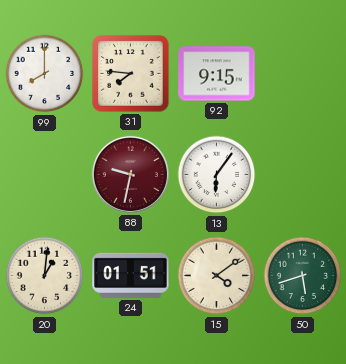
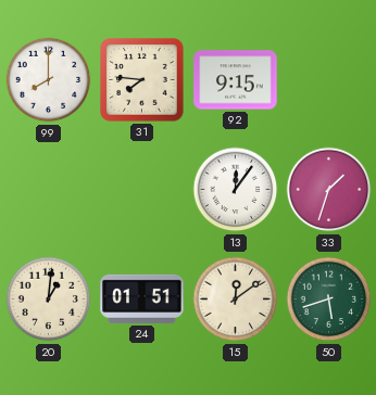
88: 9:32 -> none (130, 174)
13: 6:06 -> 12:06 (236, 190)
33: none -> 1:33 (329, 190)
15: 4:09 -> 12:09 (236, 300)
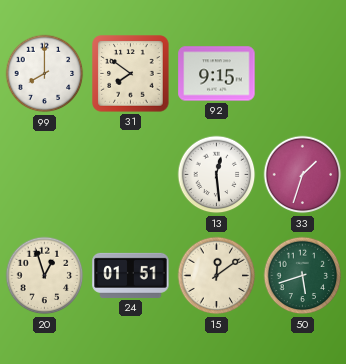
31: 7:46 -> 7:51 (131, 74)
13: 12:06 -> 12:29 (217, 175)
20: 1:01 -> 12:57 (45, 276)
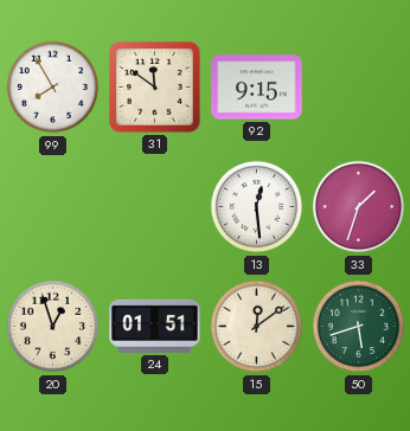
99: 8:00 -> 7:55 (53, 88)
31: 7:51 -> 11:51 (155, 88)
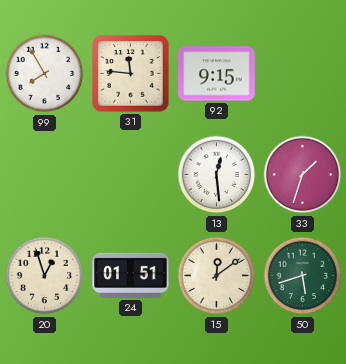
31: 11:51 -> 11:46 (131, 74)
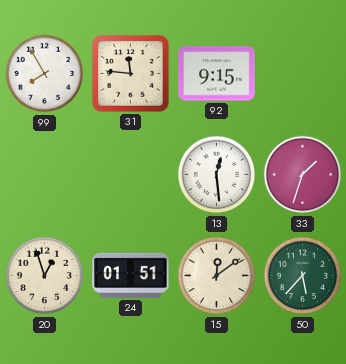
50: 5:42 -> 5:37 (303, 276)
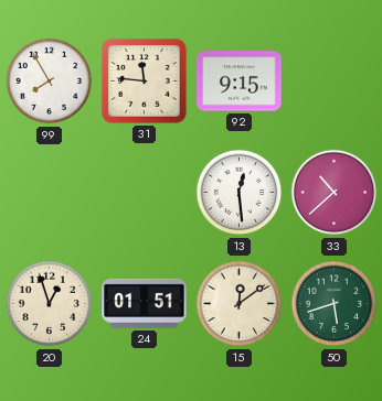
33: 1:33 -> 10:38 (335, 193)
50: 5:37 -> 5:42 (335, 304)
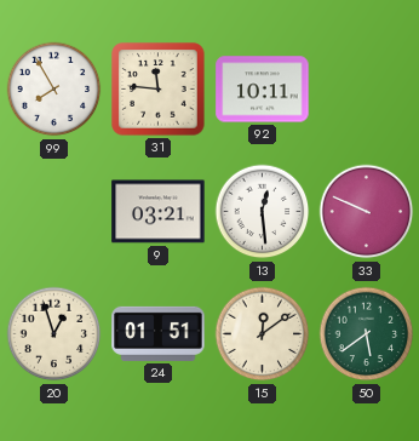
92: 9:15 -> 10:11 (263, 90)
9: none -> 03:21 (159, 212)
33: 10:38 -> 9:49 (367, 212)
50: 5:42 -> 5:39 (367, 334)
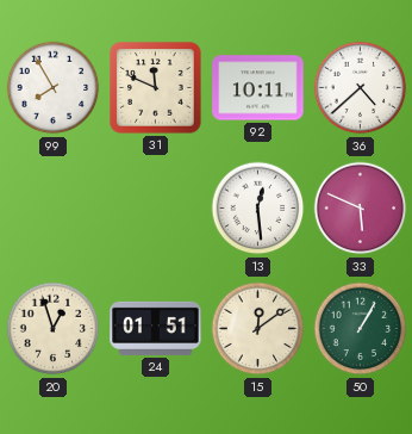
31: 11:46 -> 11:49 (156, 88)
36: none -> 4:38 (361, 88)
9: 03:21 -> none (159, 212)
33: 9:49 -> 5:49 (361, 209)
50: 5:39 -> 1:05 (361, 329)
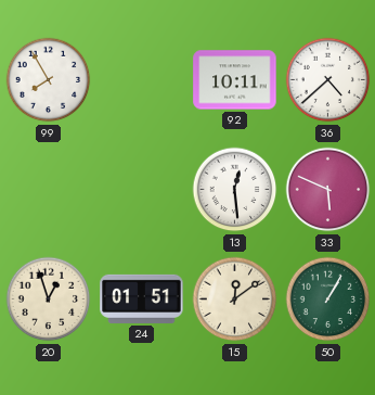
31: 11:49 -> none (156, 88)
